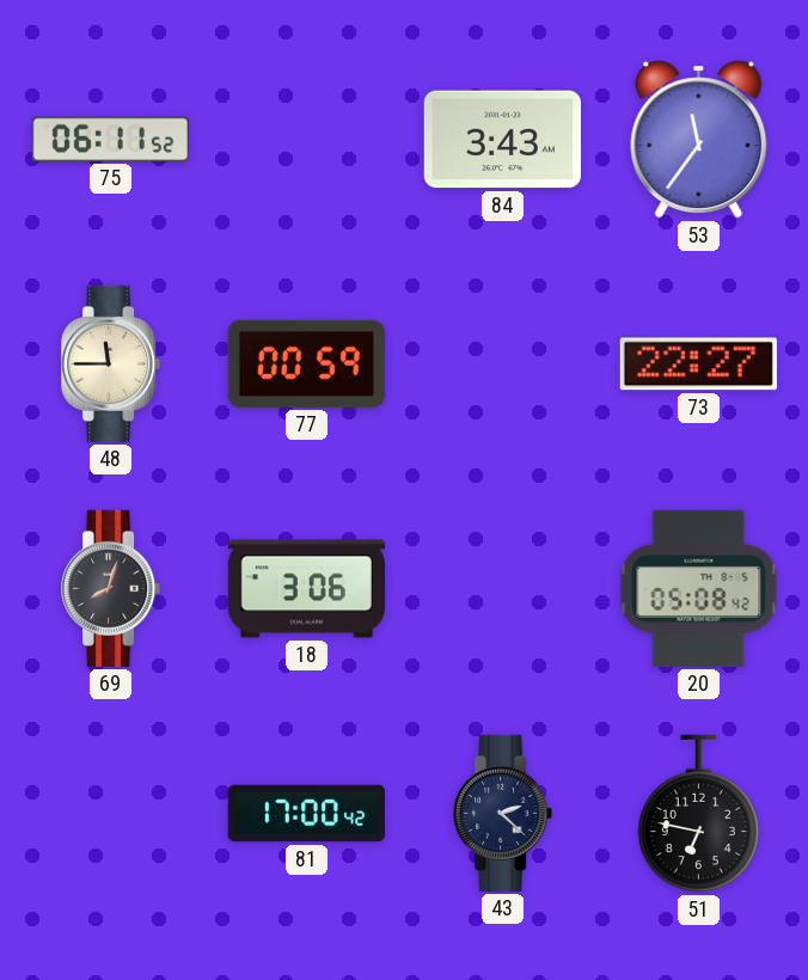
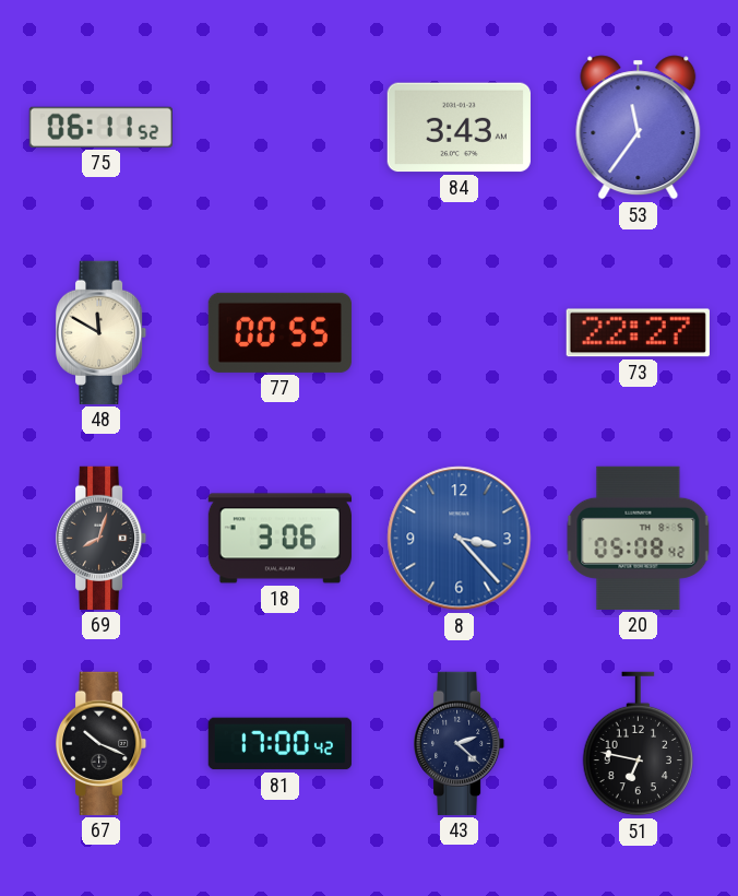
48: 11:45 -> 11:50 (103, 332)
77: 00:59 -> 00:55 (279, 332)
8: none -> 3:23 (460, 539)
67: none -> 10:19 (103, 743)
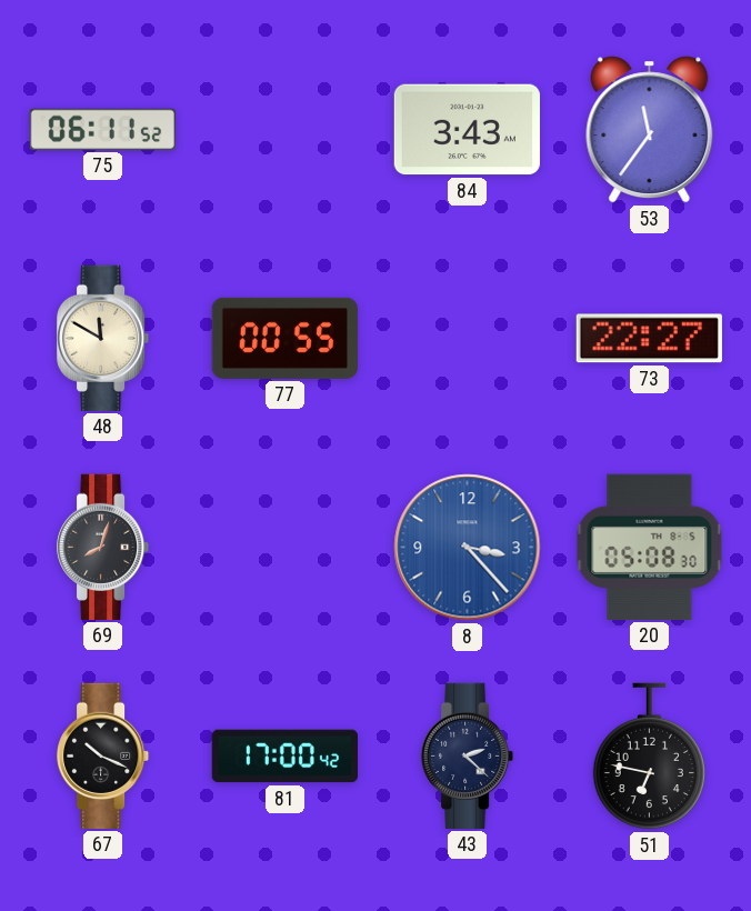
18: 3:06 -> none (279, 539)
20: 05:08:42 -> 05:08:30 (650, 547)
